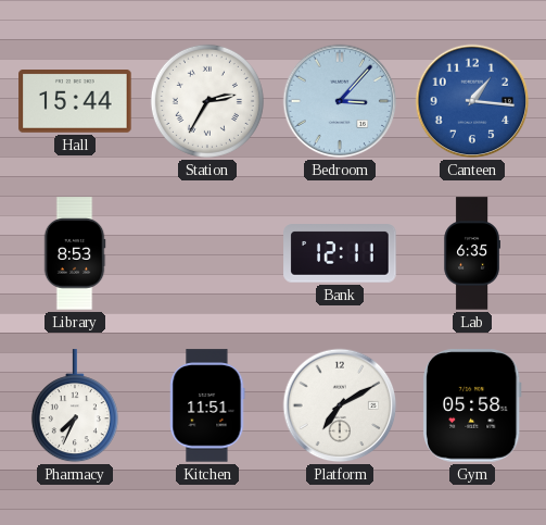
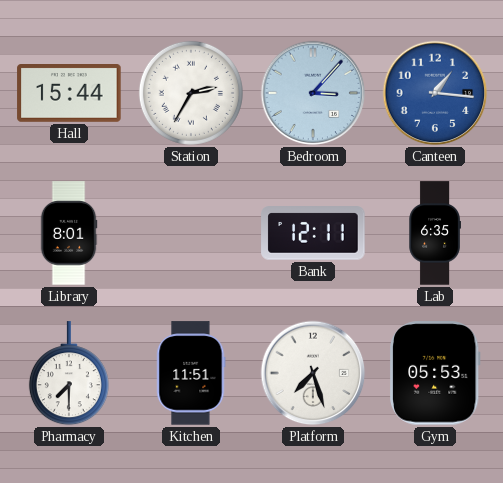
Library: 8:53 -> 8:01 (69, 233)
Pharmacy: 7:34 -> 7:30 (69, 374)
Platform: 7:10 -> 7:27 (313, 373)
Gym: 05:58 -> 05:53 (435, 373)
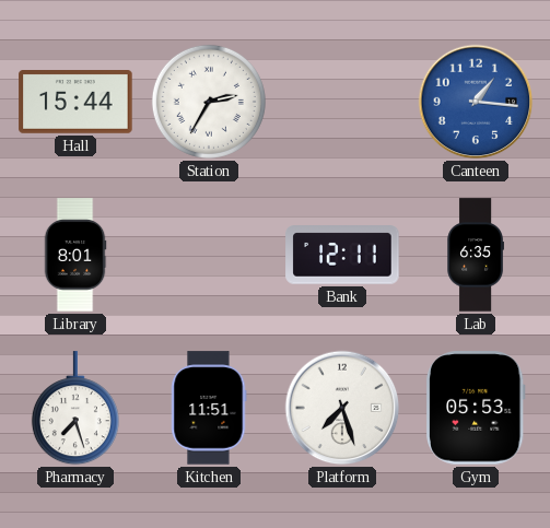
Bedroom: 3:07 -> none (313, 93)
Pharmacy: 7:30 -> 7:27 (75, 409)
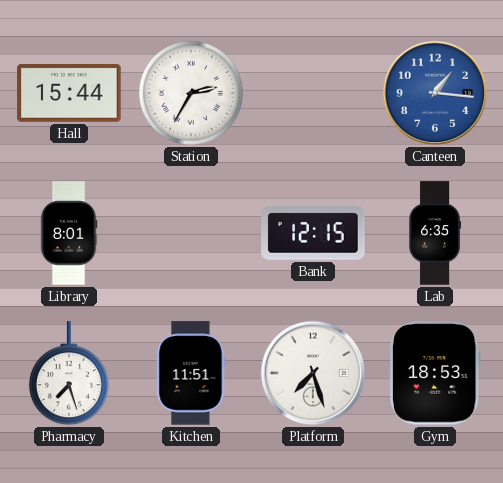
Bank: 12:11 -> 12:15 (313, 233)
Gym: 05:53 -> 18:53 (435, 373)
